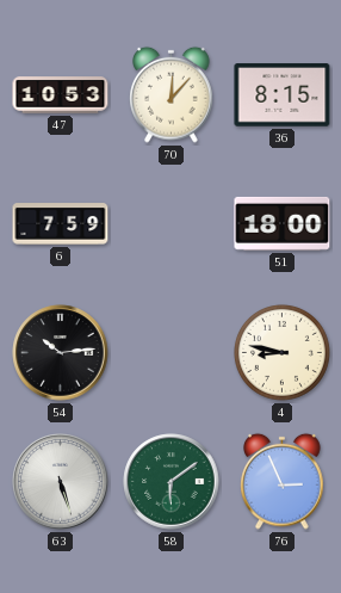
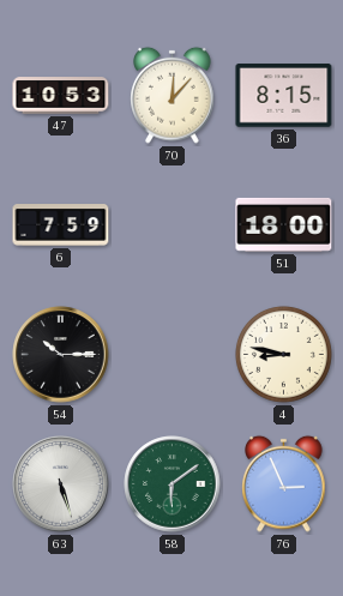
54: 10:14 -> 10:15 (61, 355)
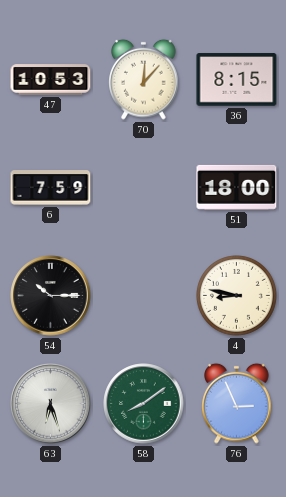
63: 5:27 -> 6:27 (51, 404)
58: 6:09 -> 8:09 (144, 404)
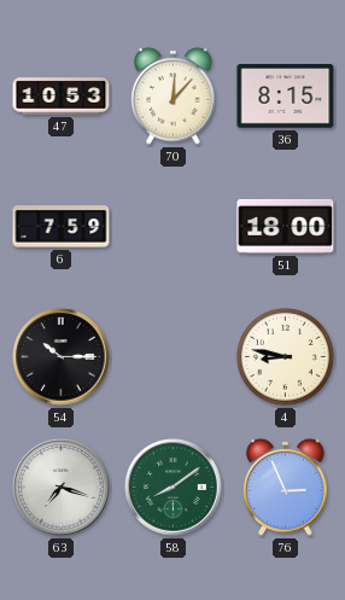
63: 6:27 -> 7:18 (62, 488)
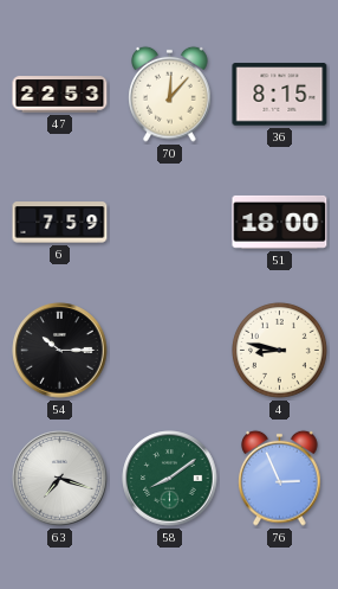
47: 10:53 -> 22:53 (60, 95)
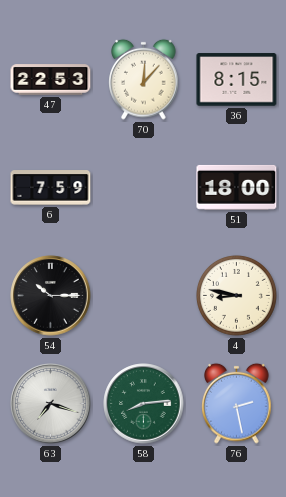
58: 8:09 -> 8:14 (144, 404)
76: 2:56 -> 2:28 (237, 403)
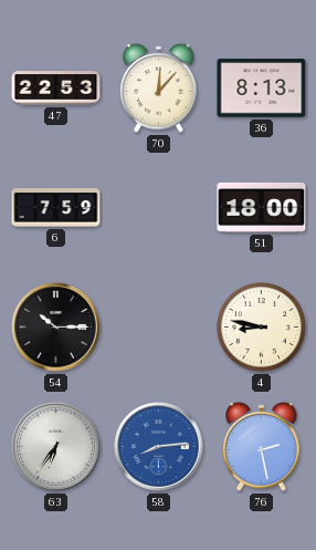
36: 8:15 -> 8:13 (262, 89)
63: 7:18 -> 6:36 (56, 447)
58 dial: green -> blue (159, 447)
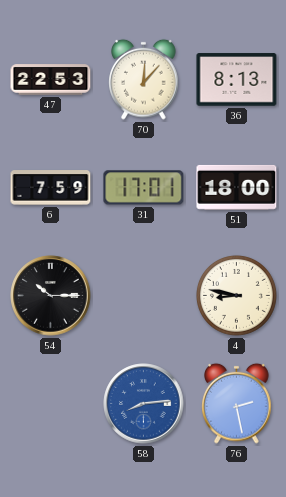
31: none -> 17:01 (144, 188)
63: 6:36 -> none (56, 447)
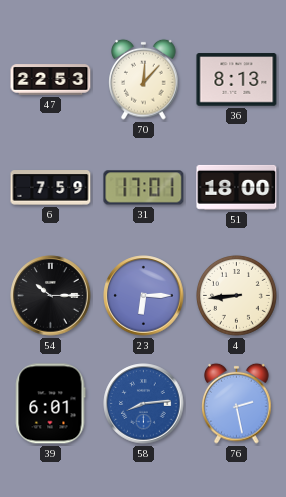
23: none -> 6:15 (144, 296)
4: 8:47 -> 8:44 (237, 296)
39: none -> 6:01 (50, 404)
